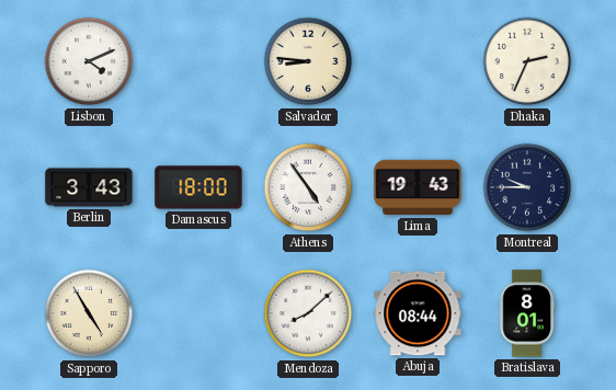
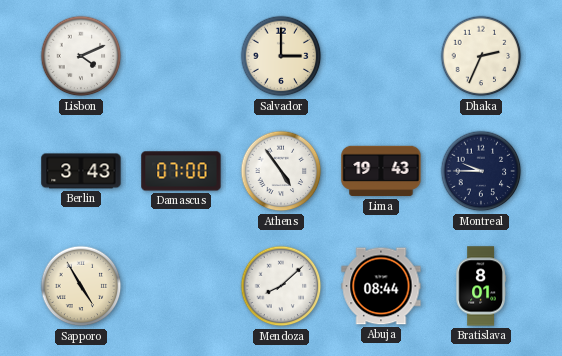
Salvador: 8:46 -> 3:00 (281, 56)
Damascus: 18:00 -> 07:00 (181, 171)
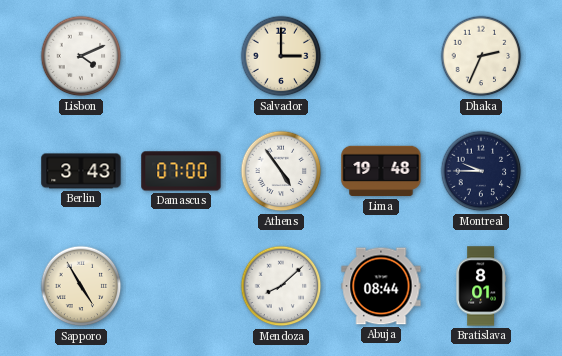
Lima: 19:43 -> 19:48 (381, 171)
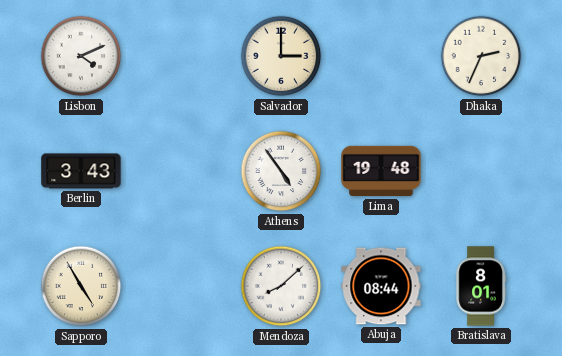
Damascus: 07:00 -> none (181, 171)
Montreal: 9:45 -> none (481, 171)
